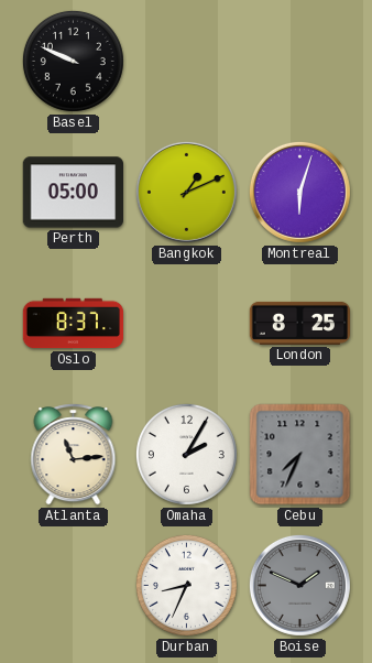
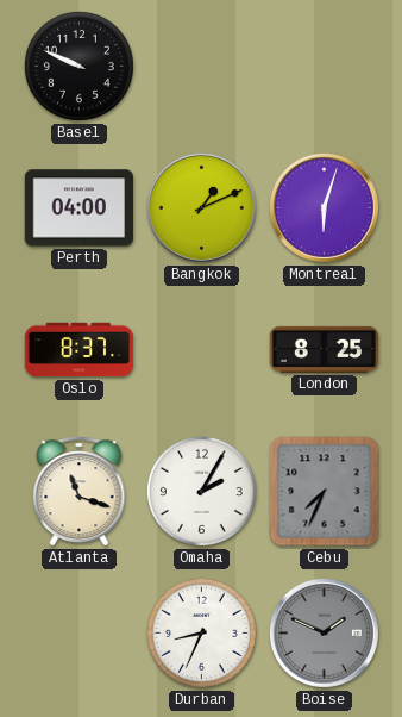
Perth: 05:00 -> 04:00 (78, 208)
Atlanta: 11:14 -> 11:18 (80, 492)
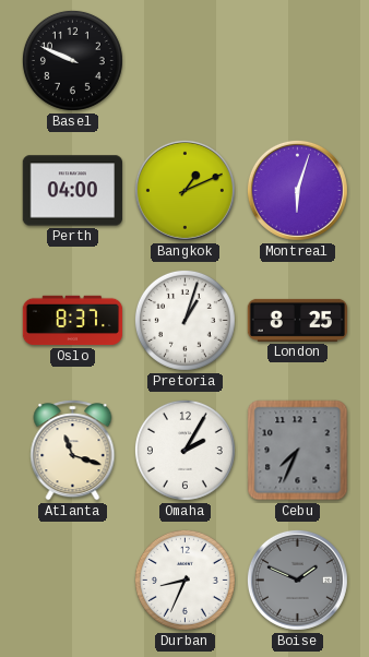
Pretoria: none -> 1:03 (184, 320)
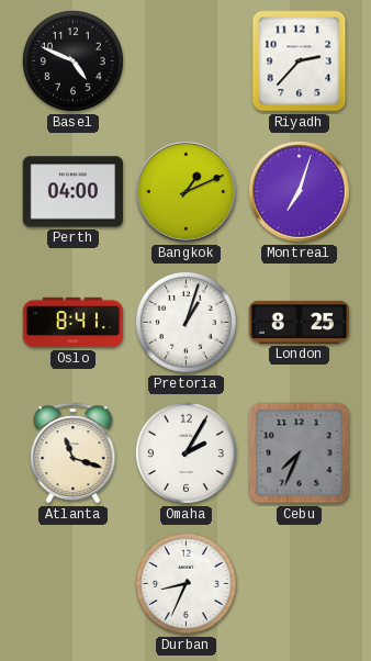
Basel: 9:49 -> 4:49 (72, 60)
Riyadh: none -> 2:37 (300, 61)
Montreal: 6:03 -> 7:03 (299, 191)
Oslo: 8:37 -> 8:41 (74, 323)
Boise: 1:49 -> none (297, 580)
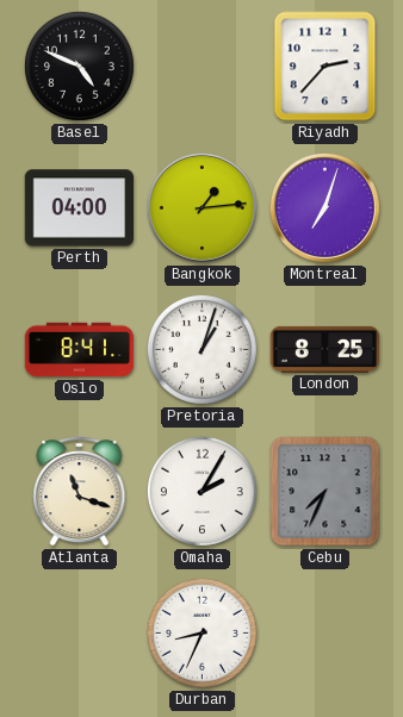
Bangkok: 1:11 -> 1:14 (201, 207)
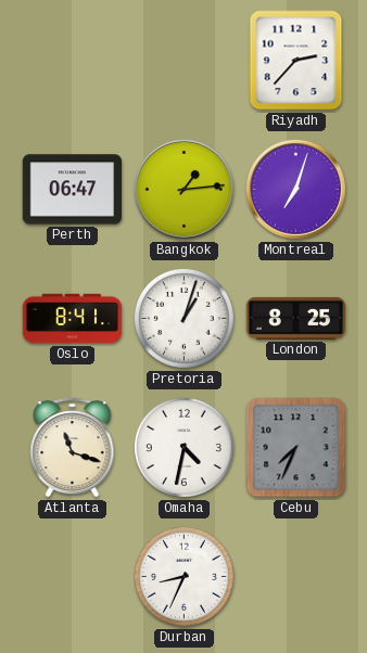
Basel: 4:49 -> none (79, 66)
Perth: 04:00 -> 06:47 (72, 190)
Omaha: 2:05 -> 4:32 (184, 447)
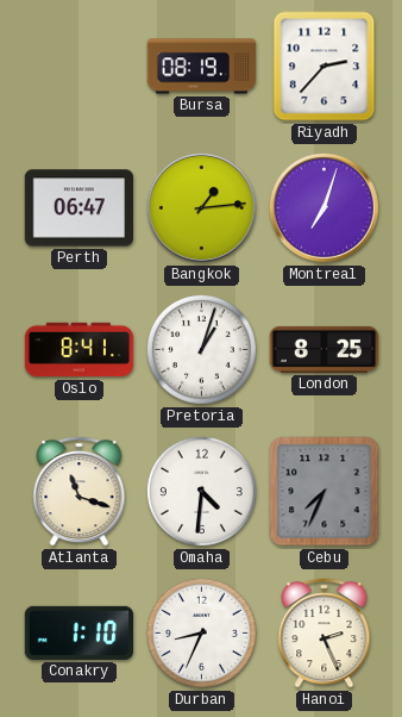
Bursa: none -> 08:19 (202, 67)
Omaha: 4:32 -> 4:31 (201, 491)
Conakry: none -> 1:10 (78, 632)
Hanoi: none -> 2:26 (325, 634)
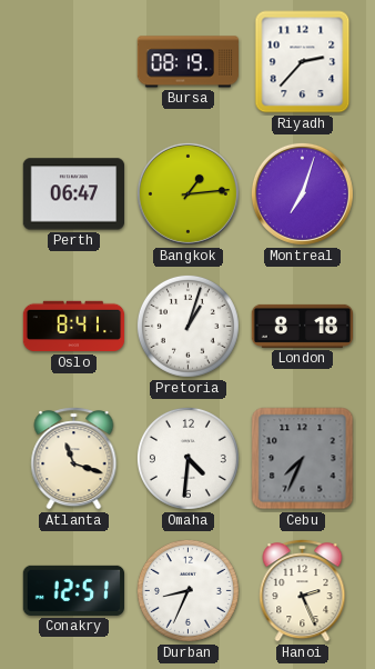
London: 8:25 -> 8:18 (303, 326)
Conakry: 1:10 -> 12:51 (73, 590)
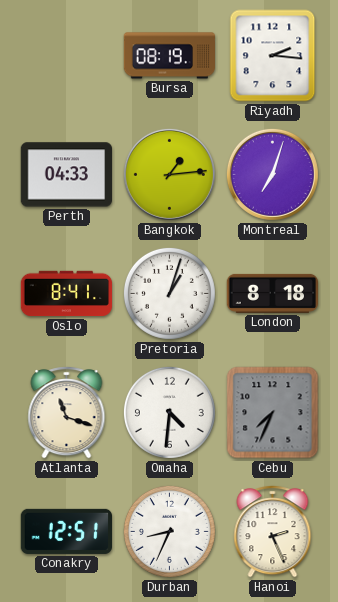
Riyadh: 2:37 -> 2:16 (273, 56)
Perth: 06:47 -> 04:33 (66, 175)
